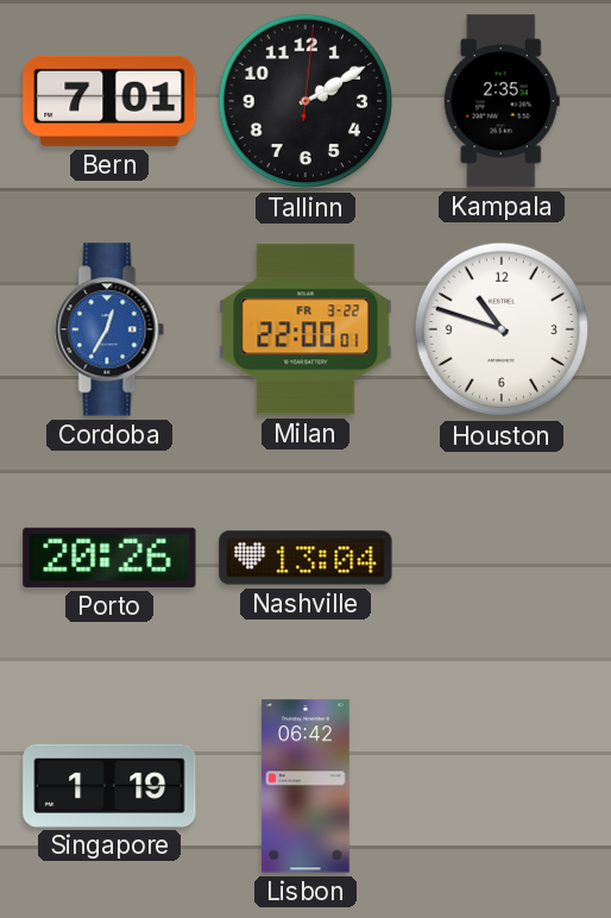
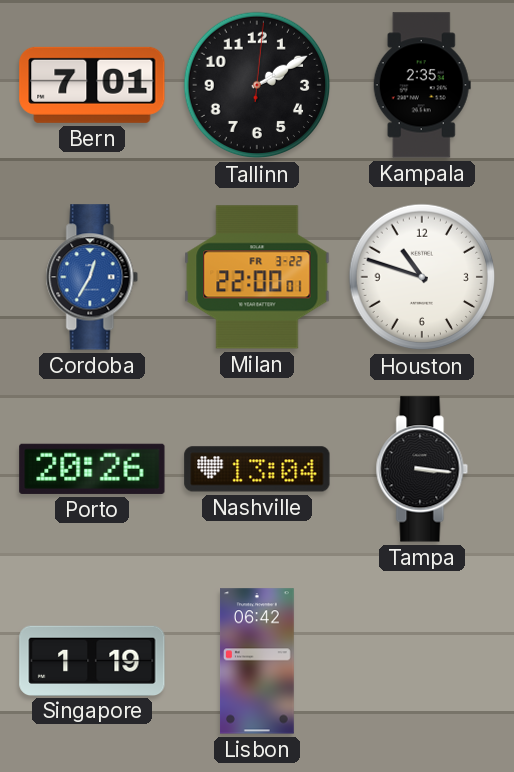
Tampa: none -> 3:16 (422, 469)
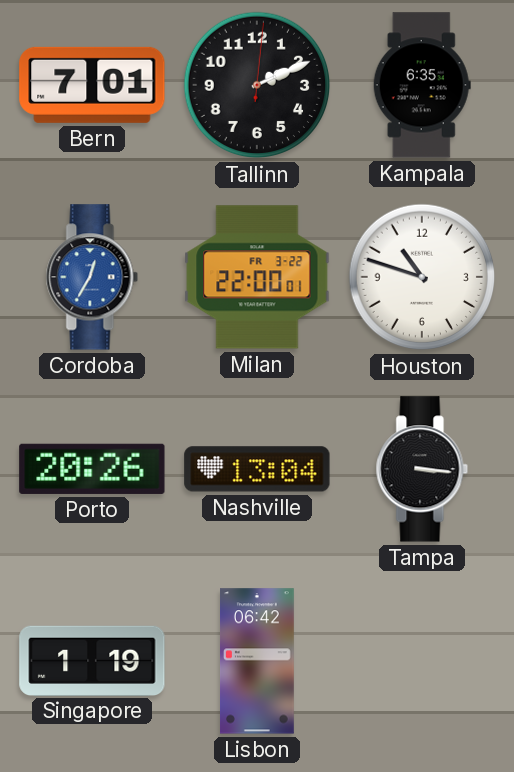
Tallinn: 2:10 -> 2:11 (257, 85)
Kampala: 2:35 -> 6:35 (422, 85)
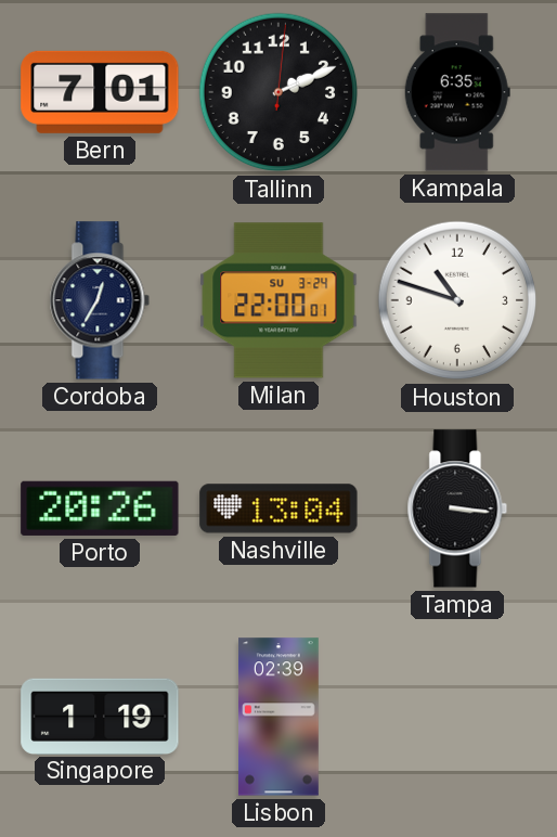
Cordoba dial: blue -> navy (100, 300)
Milan date: FR 3-22 -> SU 3-24 (278, 300)
Lisbon: 06:42 -> 02:39 (280, 717)
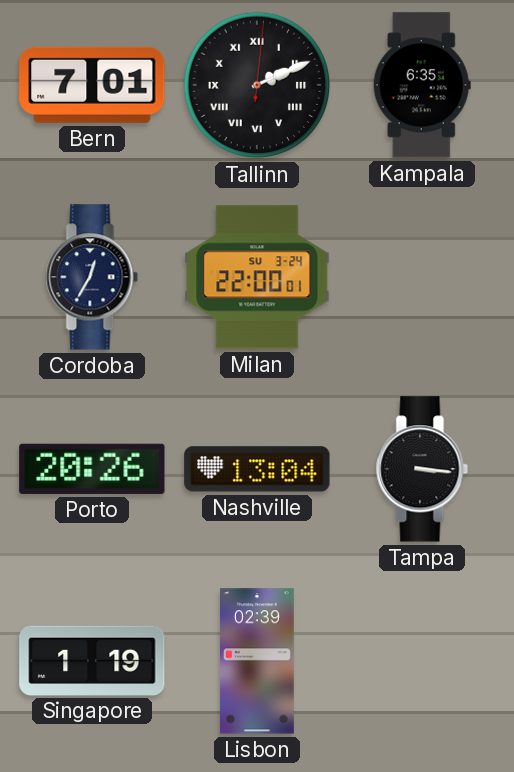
Tallinn numerals: Arabic -> Roman (257, 85)
Houston: 10:48 -> none (457, 300)
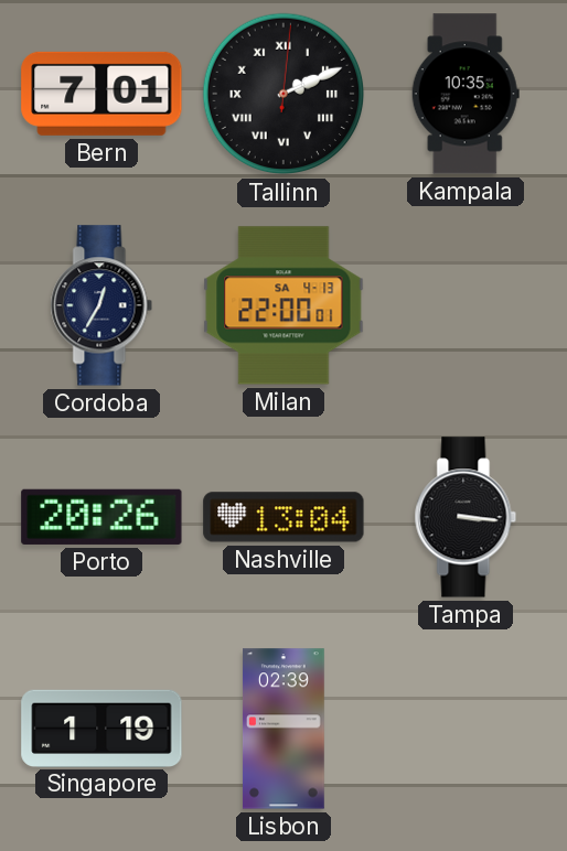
Kampala: 6:35 -> 10:35 (466, 94)
Milan date: SU 3-24 -> SA 4-13 (283, 305)
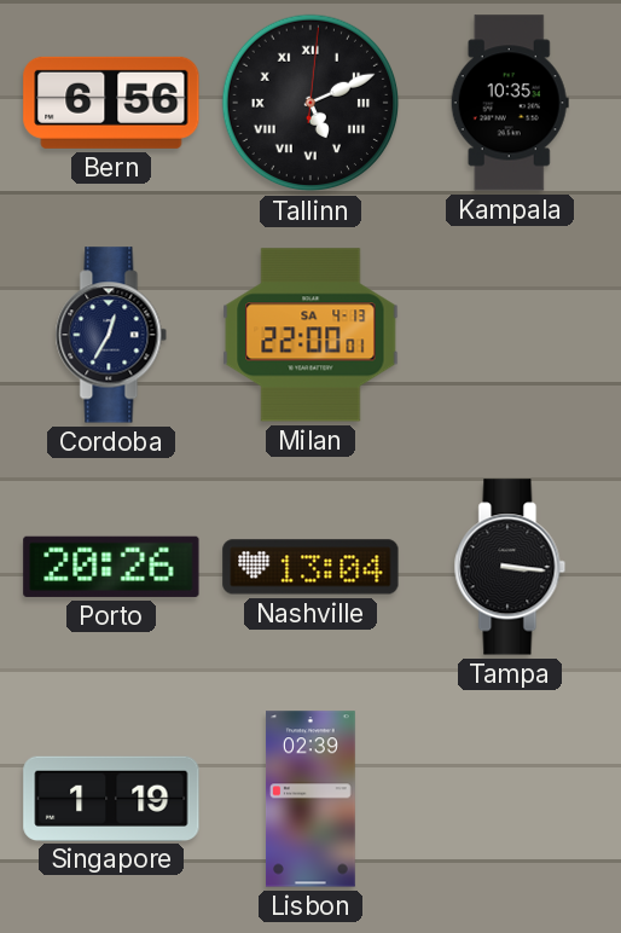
Bern: 7:01 -> 6:56 (111, 103)
Tallinn: 2:11 -> 5:11 (310, 103)
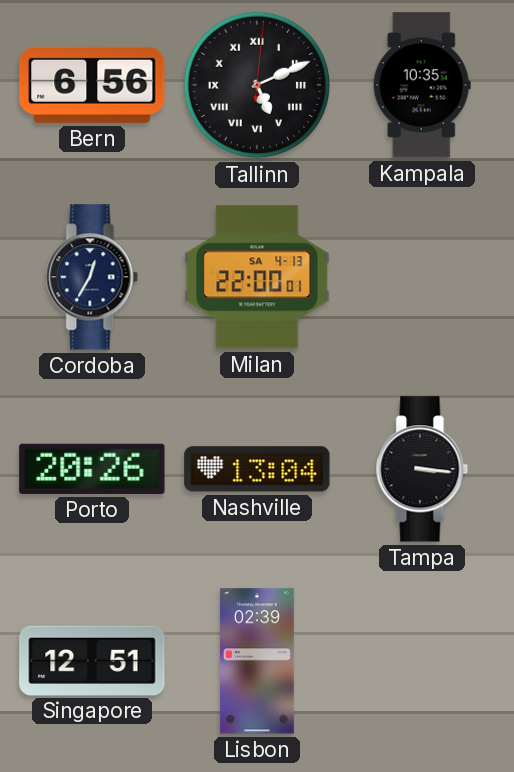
Singapore: 1:19 -> 12:51 (92, 660)
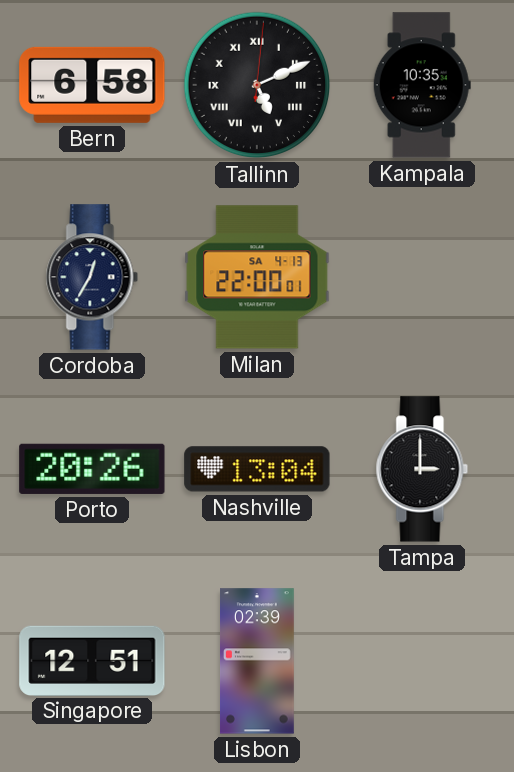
Bern: 6:56 -> 6:58 (92, 85)
Tampa: 3:16 -> 3:00 (422, 469)
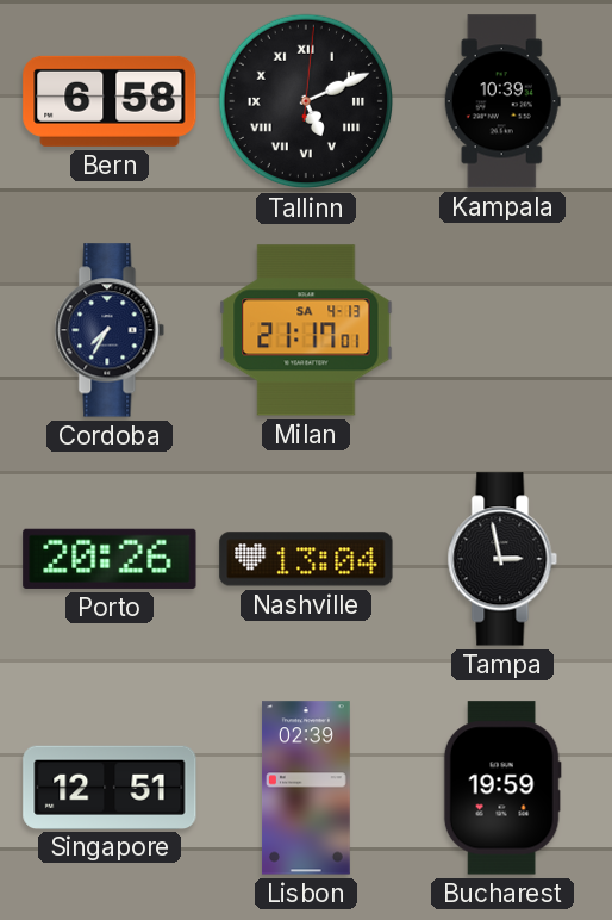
Kampala: 10:35 -> 10:39 (502, 101)
Cordoba: 12:35 -> 7:35 (110, 330)
Milan: 22:00 -> 21:17 (306, 330)
Tampa: 3:00 -> 2:58 (502, 559)
Bucharest: none -> 19:59 (502, 788)
